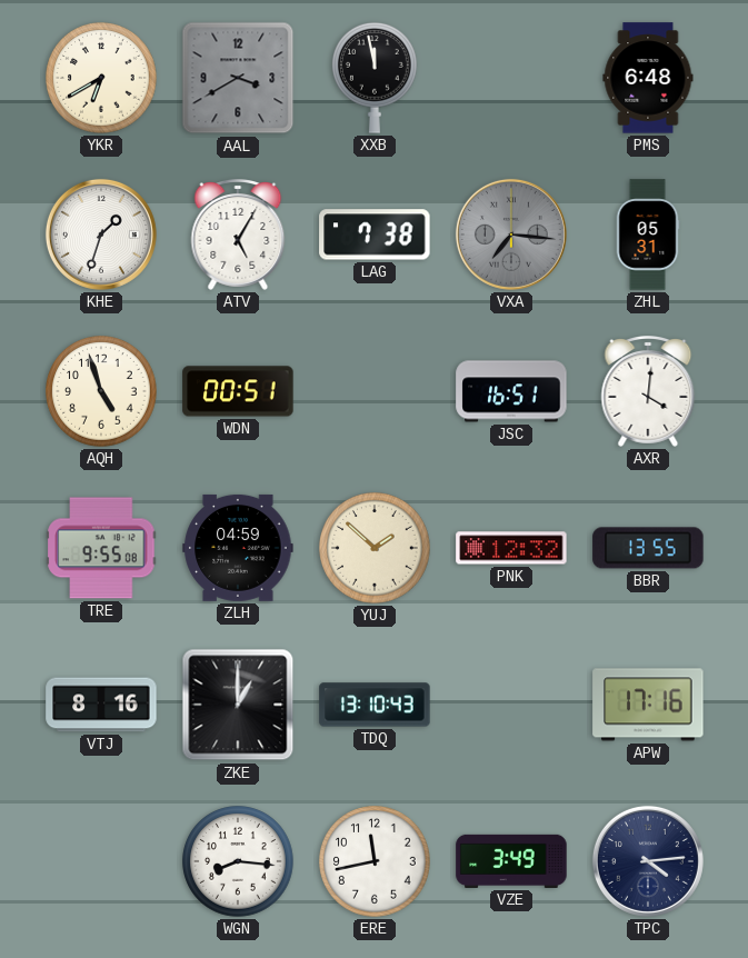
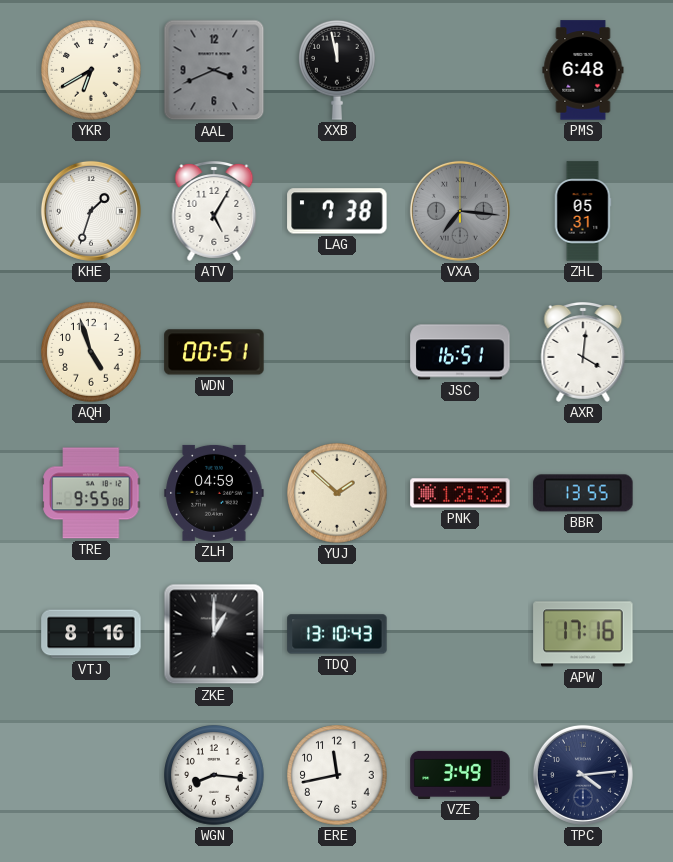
AAL: 3:40 -> 3:41 (214, 70)
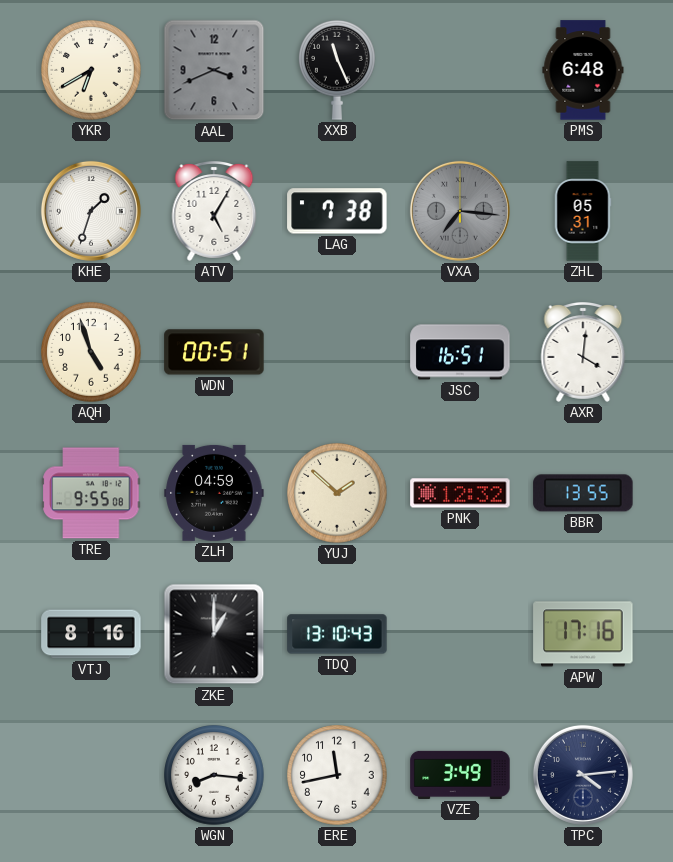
XXB: 11:58 -> 11:26 (338, 70)
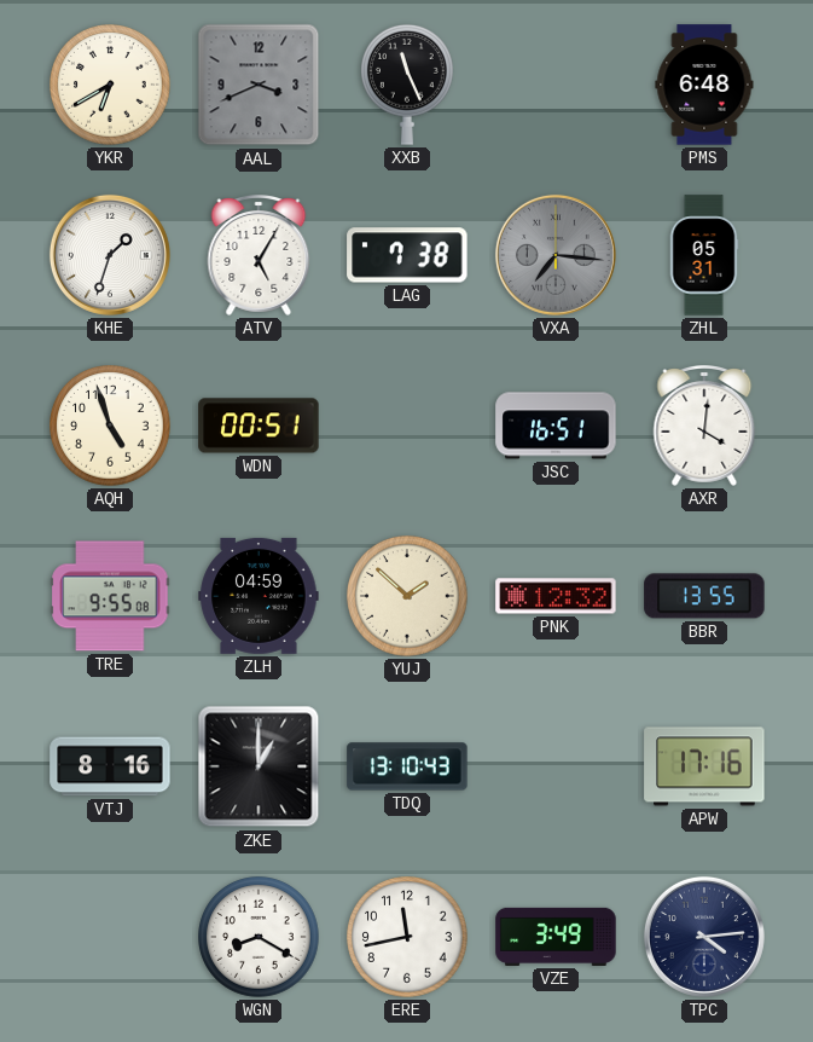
WGN: 8:16 -> 8:20 (259, 937)
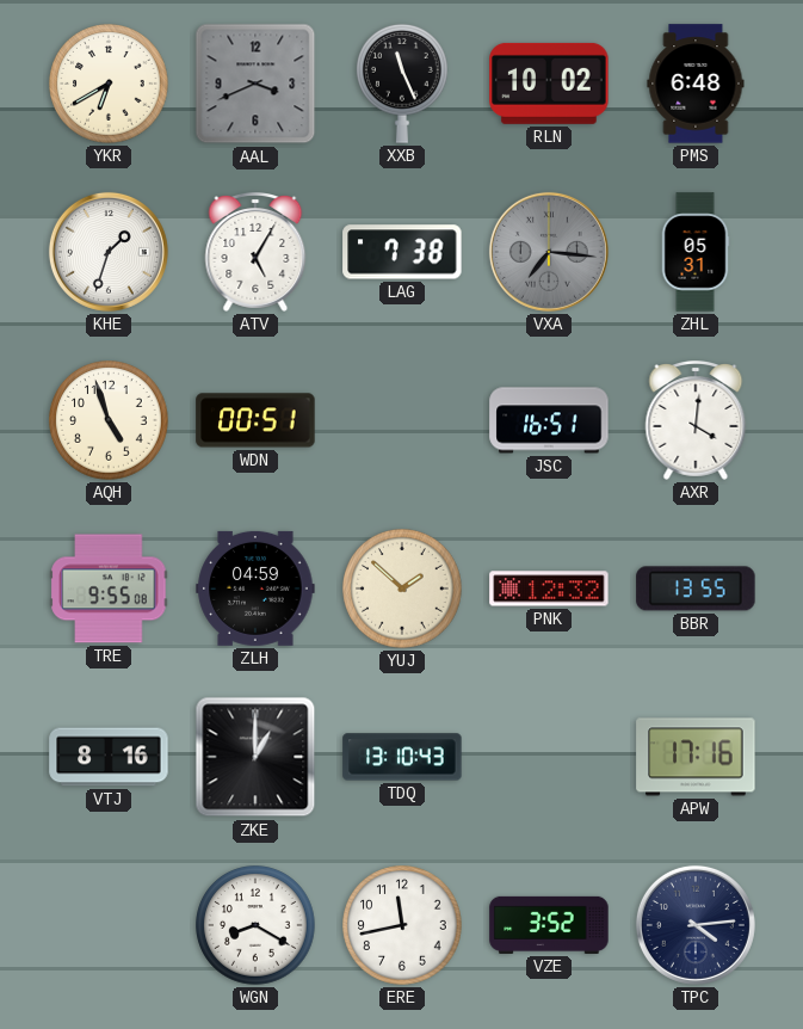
RLN: none -> 10:02 (549, 84)
VZE: 3:49 -> 3:52 (549, 925)
